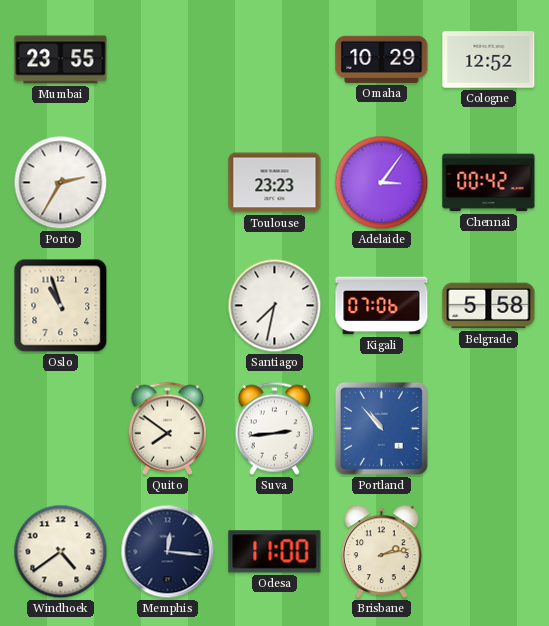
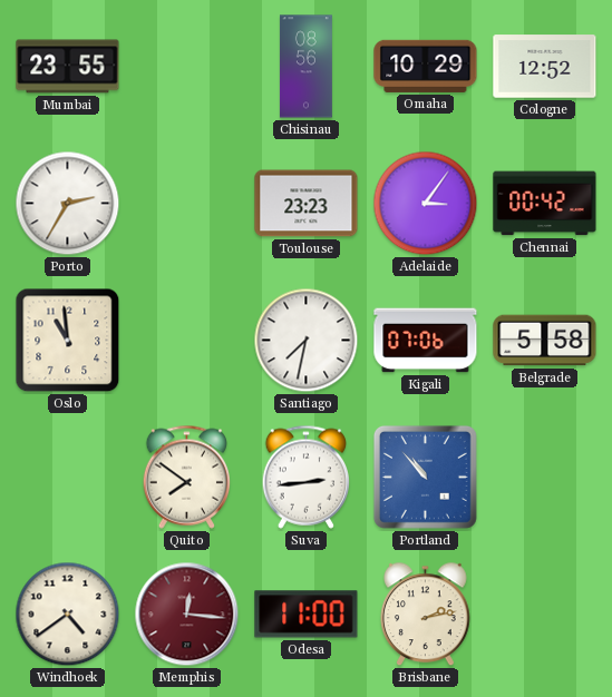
Chisinau: none -> 08:56 (305, 67)
Oslo: 10:57 -> 10:59 (68, 341)
Memphis dial: navy -> burgundy (187, 615)
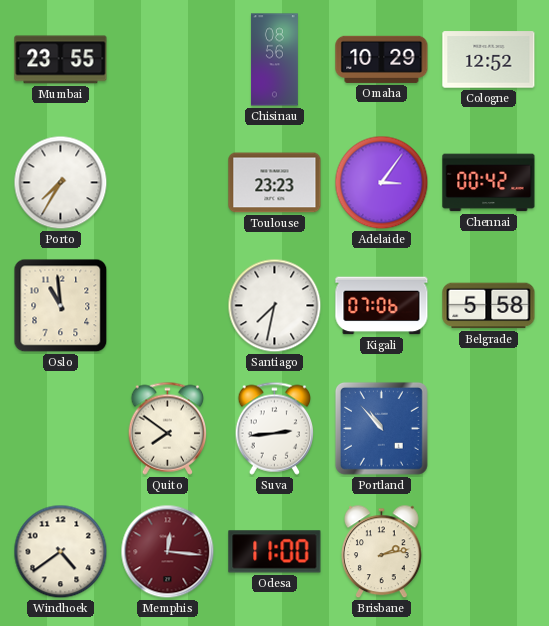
Porto: 2:35 -> 7:35 (61, 183)
